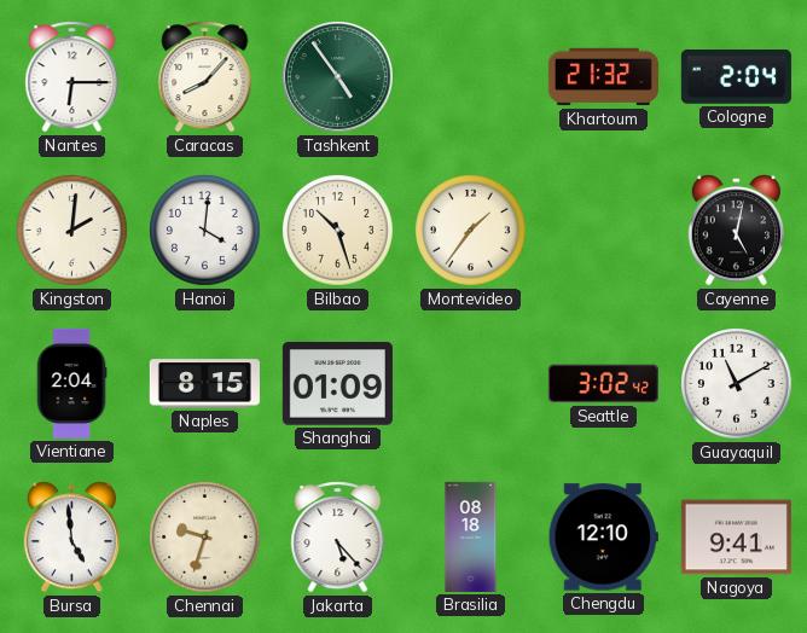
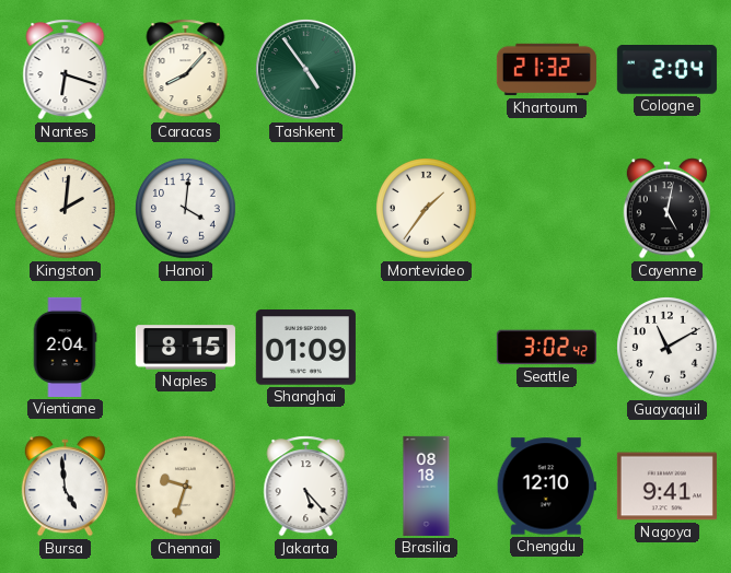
Nantes: 6:15 -> 6:18 (66, 70)
Bilbao: 10:27 -> none (338, 231)
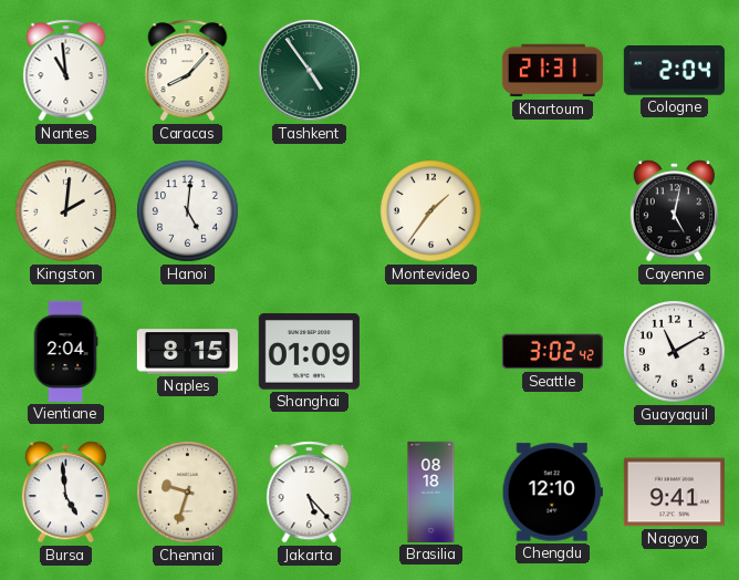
Nantes: 6:18 -> 10:59 (66, 71)
Khartoum: 21:32 -> 21:31 (552, 71)
Hanoi: 4:01 -> 5:01 (188, 211)
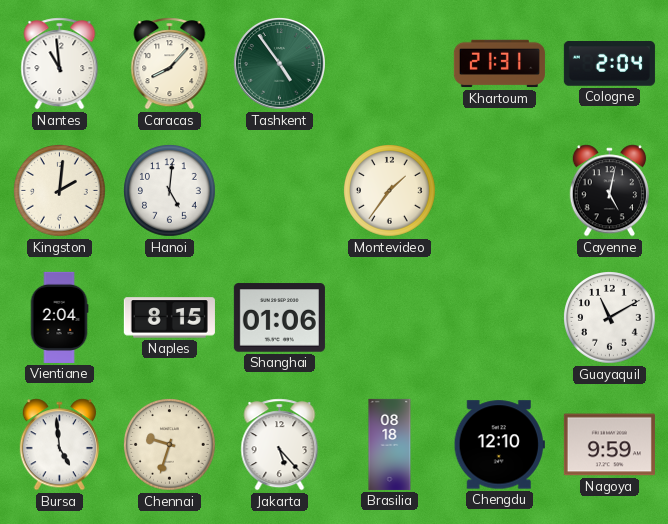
Shanghai: 01:09 -> 01:06 (279, 318)
Seattle: 3:02 -> none (552, 352)
Nagoya: 9:41 -> 9:59 (609, 445)
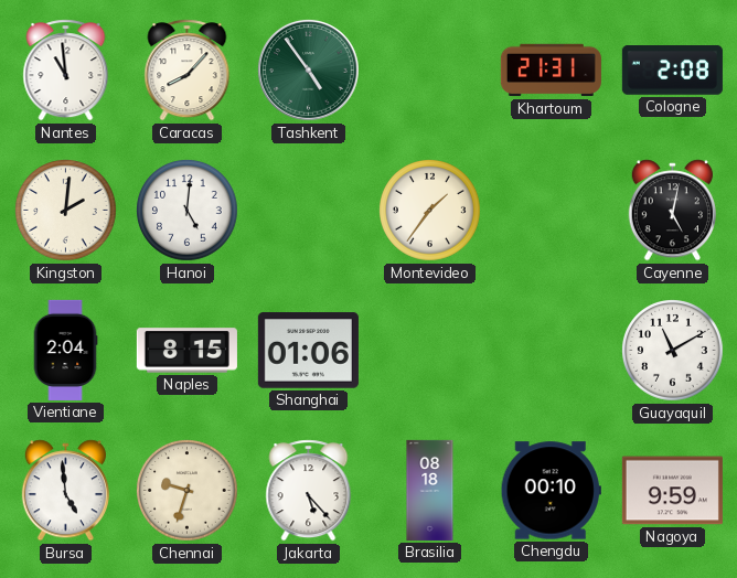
Cologne: 2:04 -> 2:08 (672, 71)
Chengdu: 12:10 -> 00:10 (551, 491)
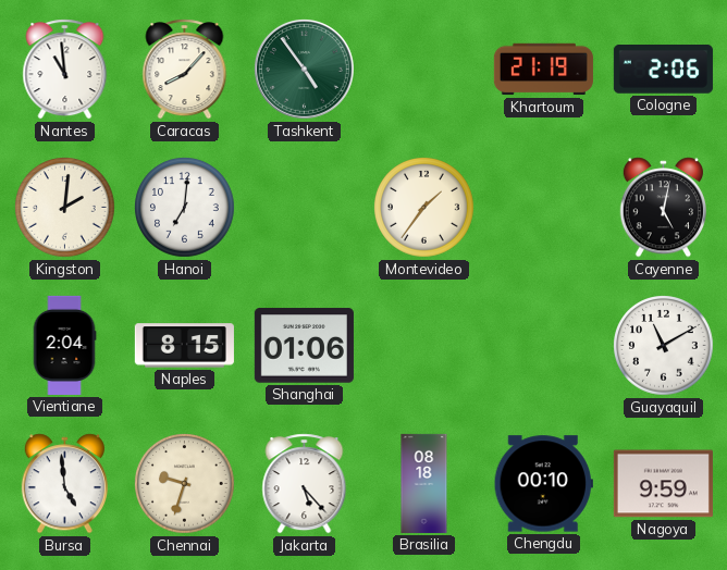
Khartoum: 21:31 -> 21:19 (543, 70)
Cologne: 2:08 -> 2:06 (663, 70)
Hanoi: 5:01 -> 7:01 (185, 208)
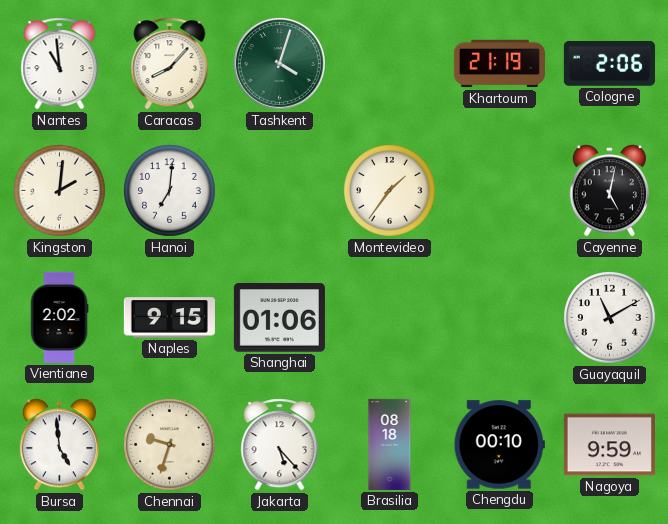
Tashkent: 4:54 -> 4:03 (280, 64)
Vientiane: 2:04 -> 2:02 (59, 317)
Naples: 8:15 -> 9:15 (169, 318)
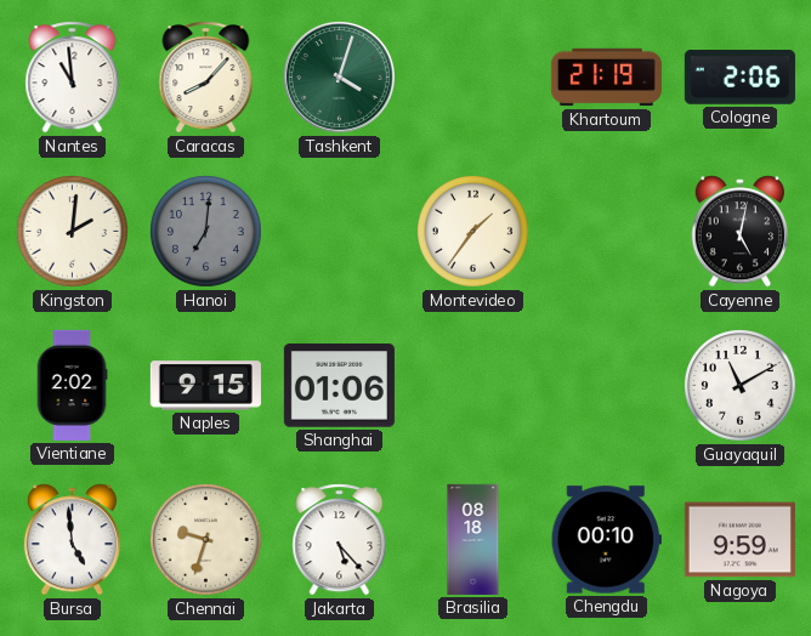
Hanoi dial: white -> grey (206, 232)
